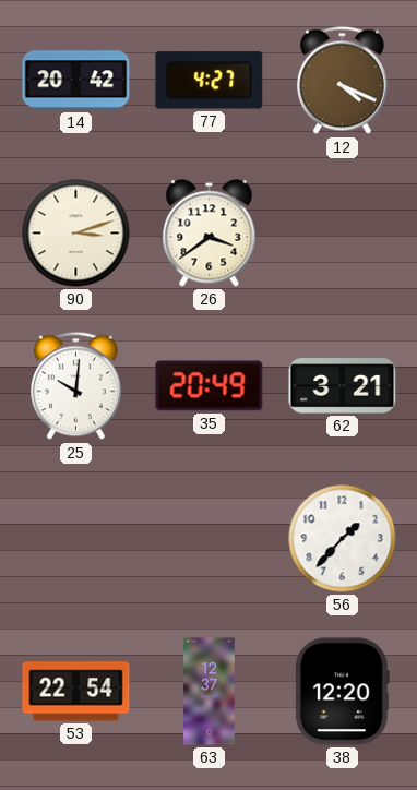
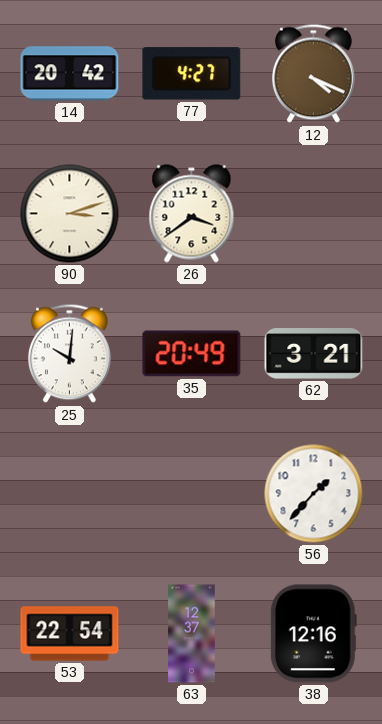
38: 12:20 -> 12:16 (313, 634)
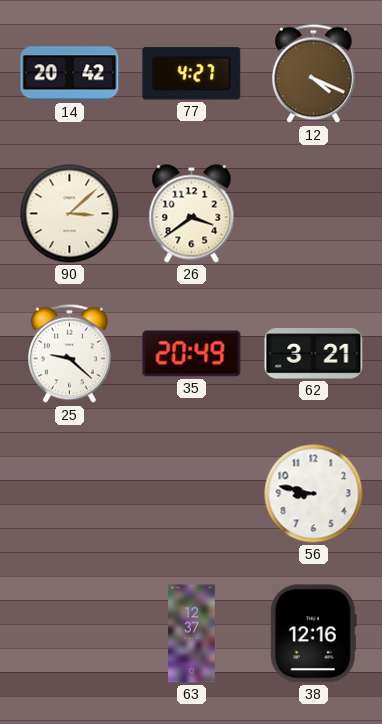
90: 3:12 -> 3:08 (70, 214)
25: 10:01 -> 9:22 (70, 354)
56: 1:37 -> 8:47 (314, 494)
53: 22:54 -> none (70, 634)
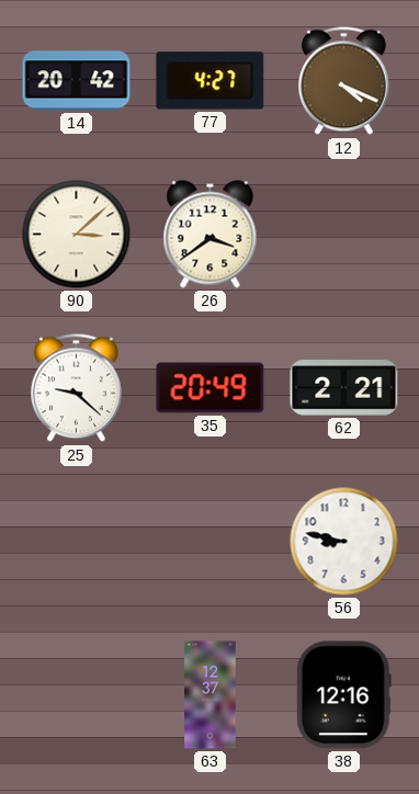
62: 3:21 -> 2:21 (344, 388)
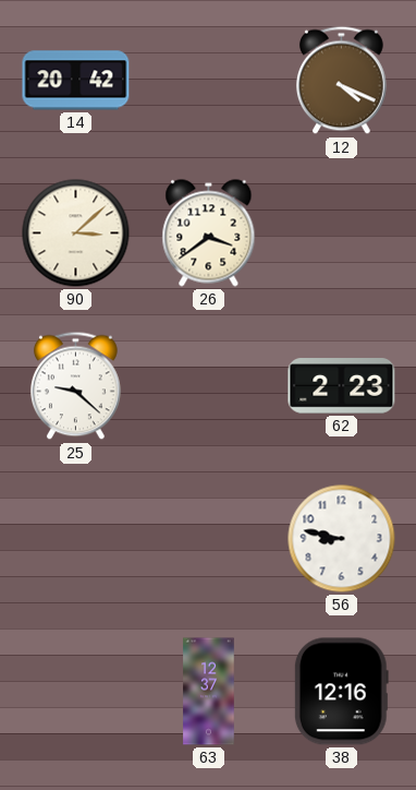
77: 4:27 -> none (211, 81)
35: 20:49 -> none (211, 388)
62: 2:21 -> 2:23 (342, 386)
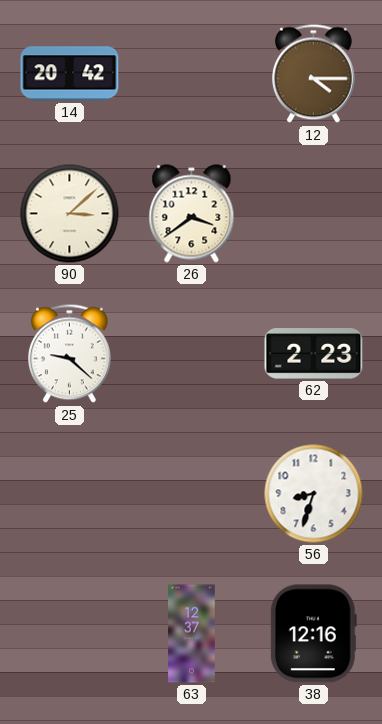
12: 4:19 -> 4:15 (314, 74)
56: 8:47 -> 8:33 (314, 494)
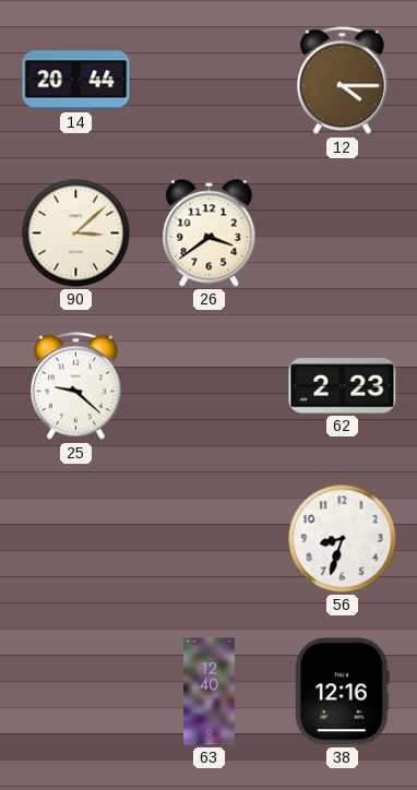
14: 20:42 -> 20:44 (76, 81)
63: 12:37 -> 12:40 (210, 692)
